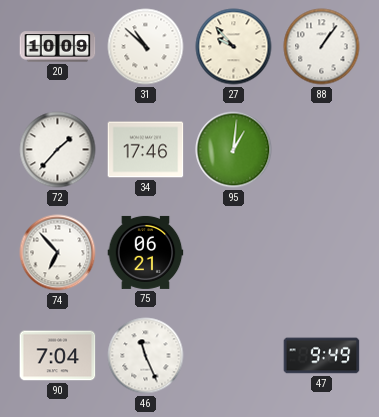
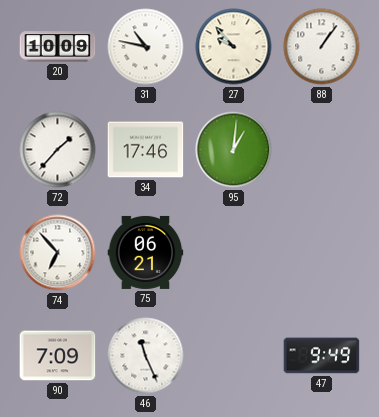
31: 10:52 -> 10:47 (146, 47)
90: 7:04 -> 7:09 (58, 356)
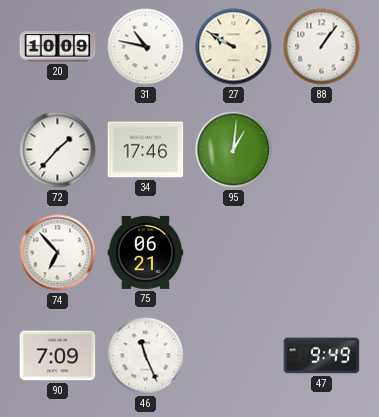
27: 9:53 -> 9:50 (234, 47)
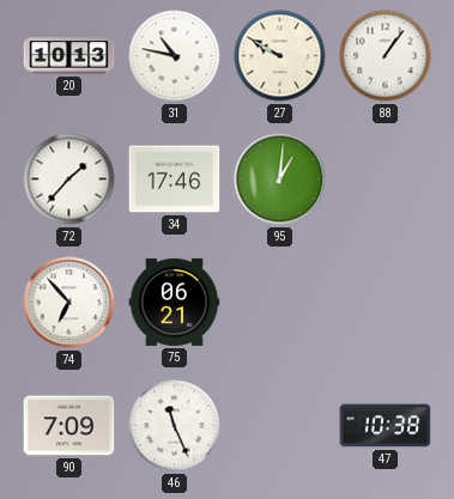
20: 10:09 -> 10:13 (69, 56)
47: 9:49 -> 10:38 (386, 426)
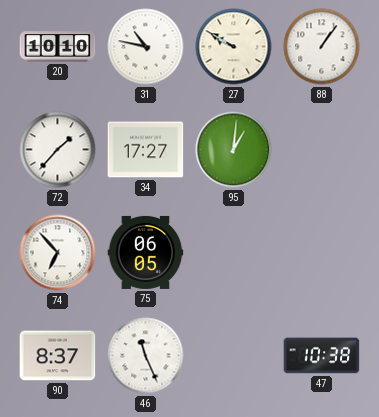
20: 10:13 -> 10:10 (58, 47)
34: 17:46 -> 17:27 (146, 150)
75: 06:21 -> 06:05 (146, 252)
90: 7:09 -> 8:37 (58, 356)
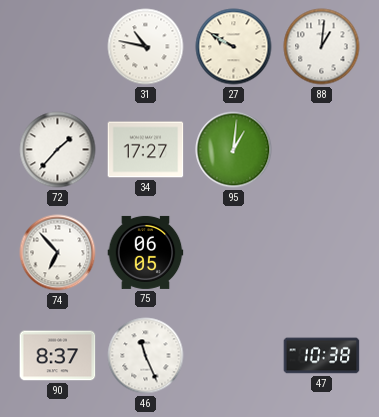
20: 10:10 -> none (58, 47)
88: 1:06 -> 1:01 (322, 47)
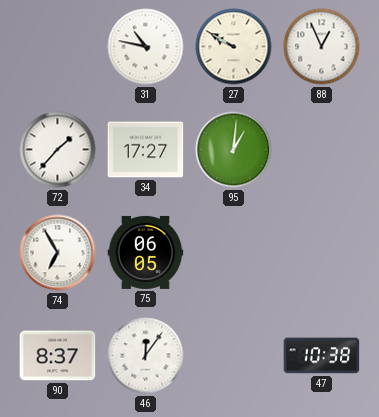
88: 1:01 -> 12:56 (322, 47)
74: 6:53 -> 6:55 (58, 253)
46: 11:26 -> 12:06 (146, 356)
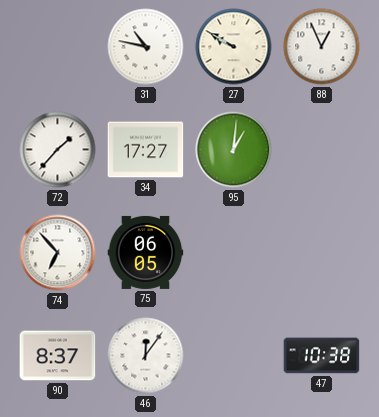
74: 6:55 -> 6:53 (58, 253)
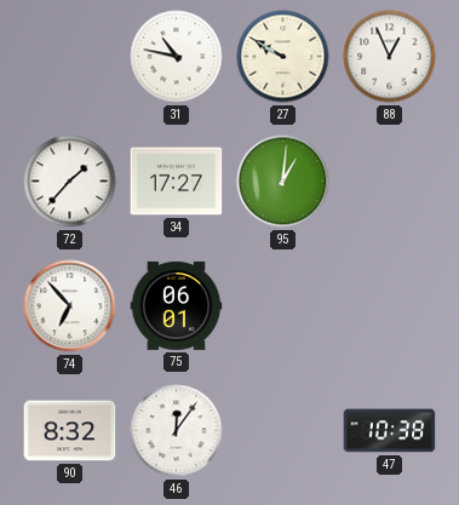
75: 06:05 -> 06:01 (177, 305)
90: 8:37 -> 8:32 (70, 431)
